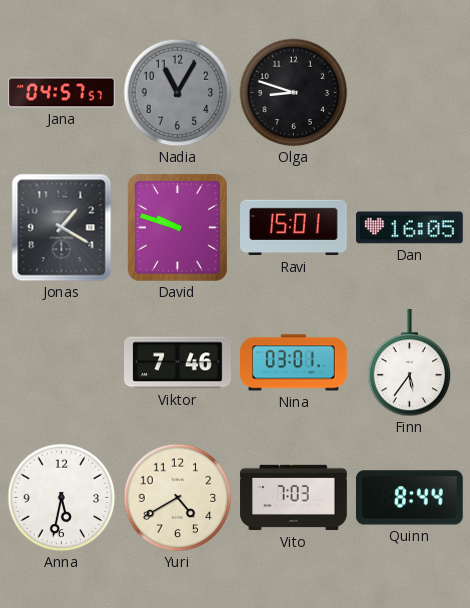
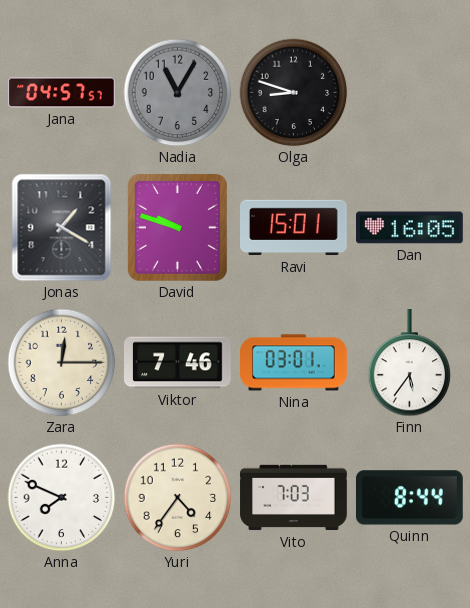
Zara: none -> 12:15 (62, 363)
Anna: 5:32 -> 7:49 (62, 498)
Yuri: 4:40 -> 4:36 (178, 498)
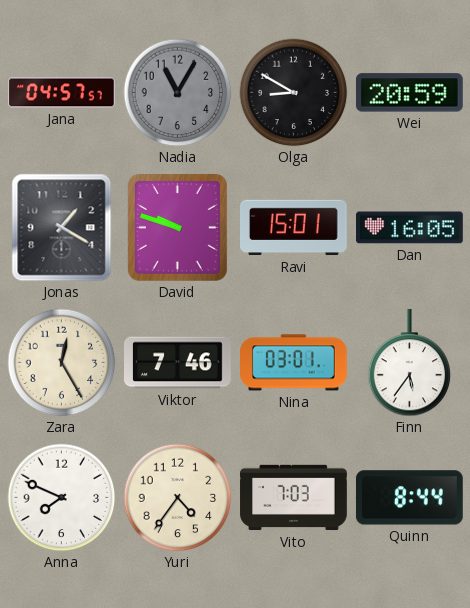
Olga: 8:48 -> 8:50 (294, 93)
Wei: none -> 20:59 (409, 93)
Zara: 12:15 -> 12:25 (62, 363)
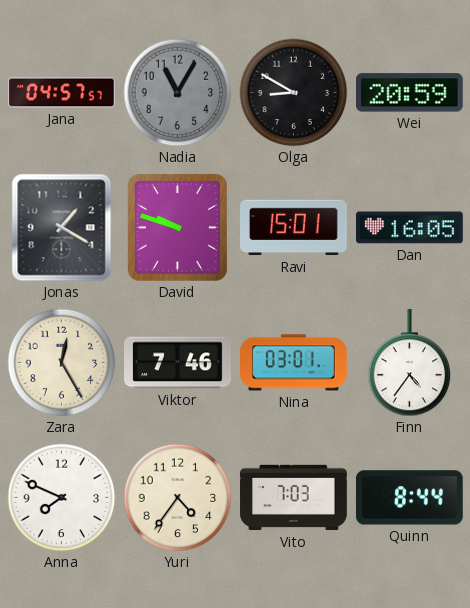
Finn: 5:36 -> 4:36 (410, 364)
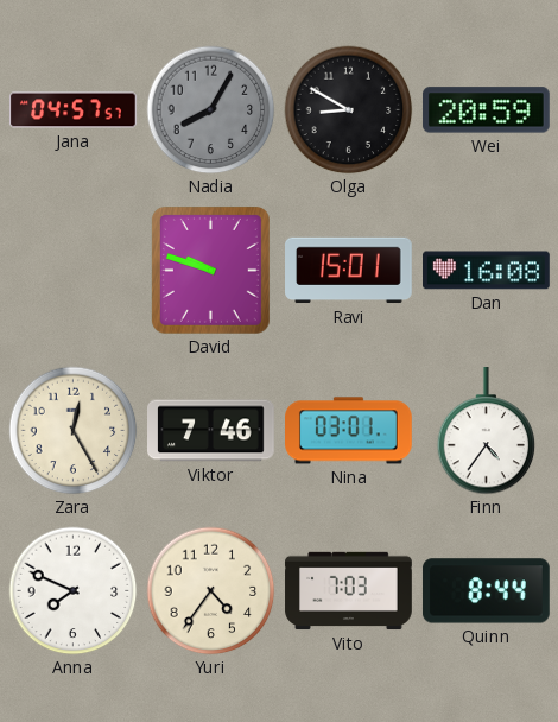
Nadia: 11:05 -> 8:05 (211, 110)
Jonas: 1:20 -> none (62, 228)
Dan: 16:05 -> 16:08 (487, 271)
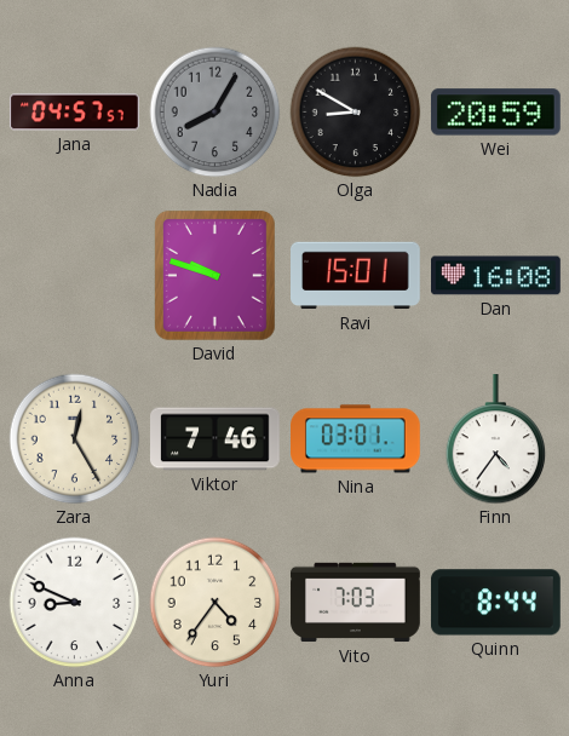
Anna: 7:49 -> 8:49 (75, 603)
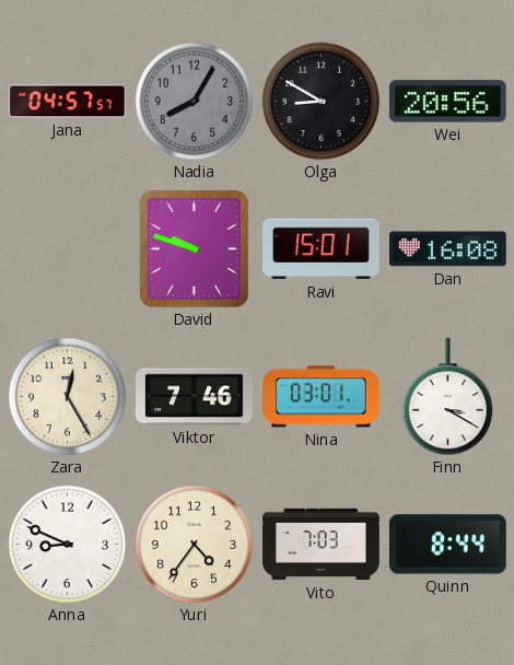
Wei: 20:59 -> 20:56 (447, 102)
Finn: 4:36 -> 3:20 (448, 398)
